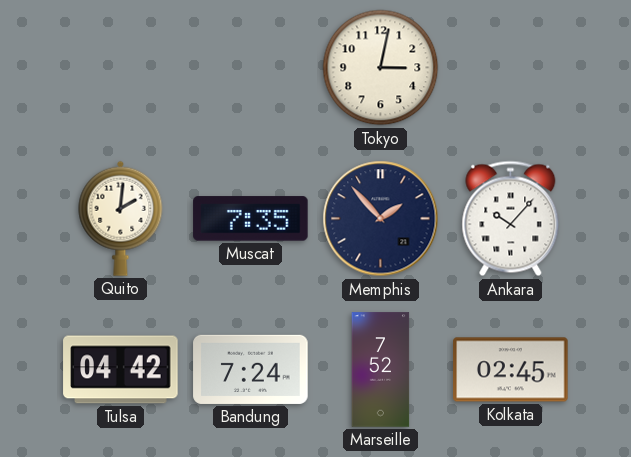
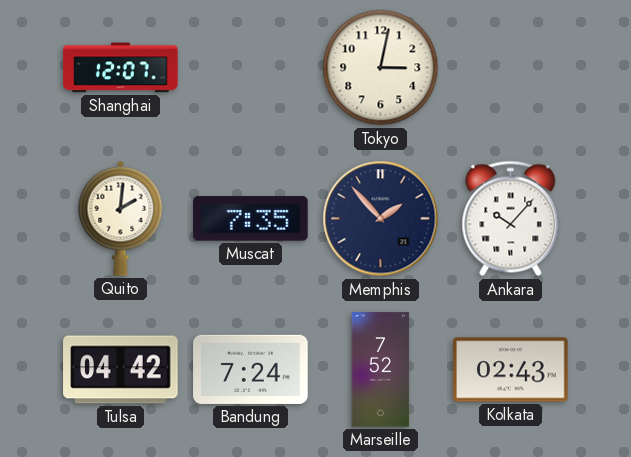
Shanghai: none -> 12:07 (121, 68)
Kolkata: 02:45 -> 02:43 (511, 370)
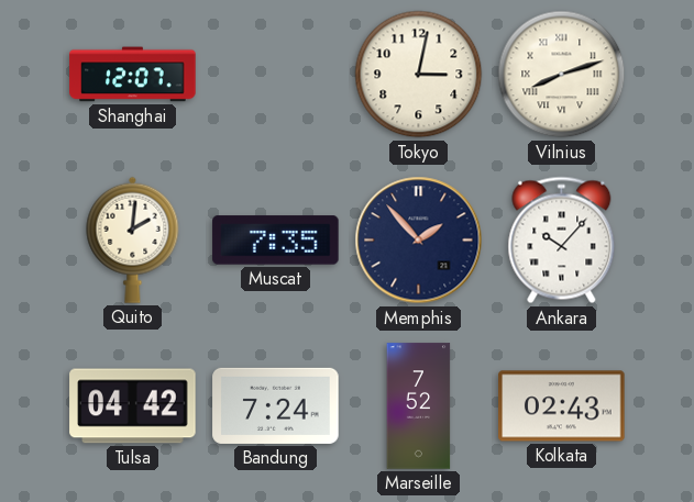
Vilnius: none -> 8:12 (562, 75)
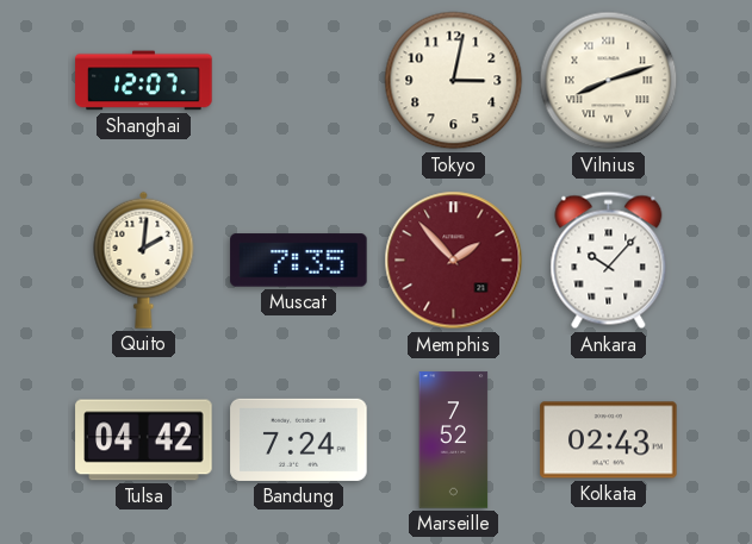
Memphis dial: navy -> burgundy (454, 261)
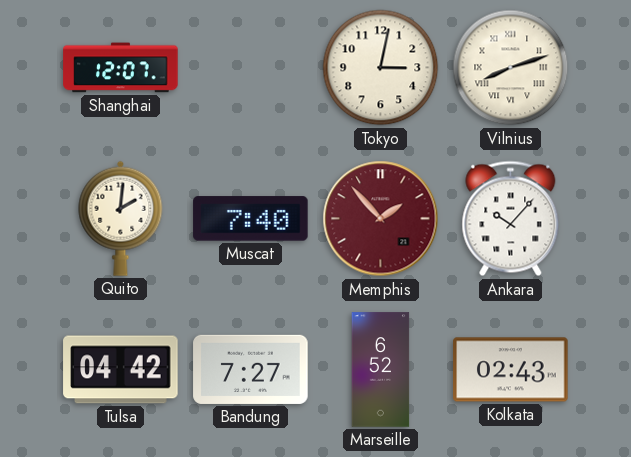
Muscat: 7:35 -> 7:40 (251, 219)
Bandung: 7:24 -> 7:27 (251, 369)
Marseille: 7:52 -> 6:52 (381, 370)
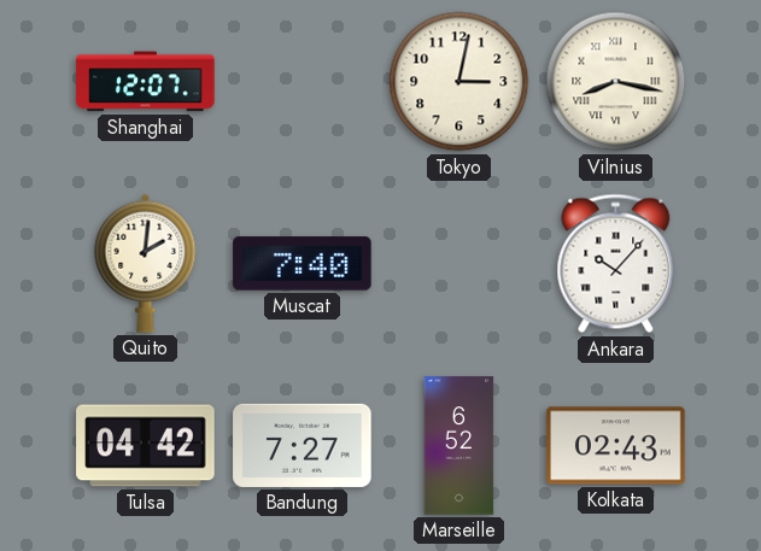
Vilnius: 8:12 -> 8:17 (616, 82)
Memphis: 1:53 -> none (381, 219)
